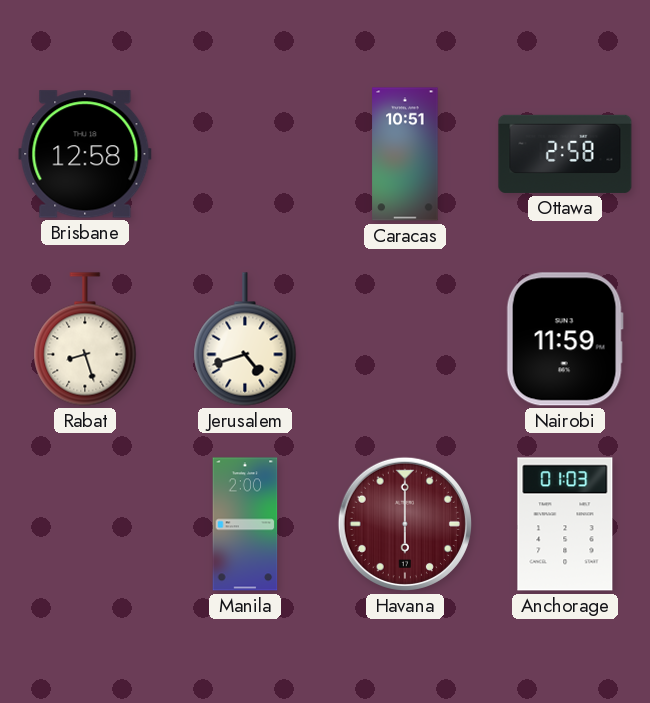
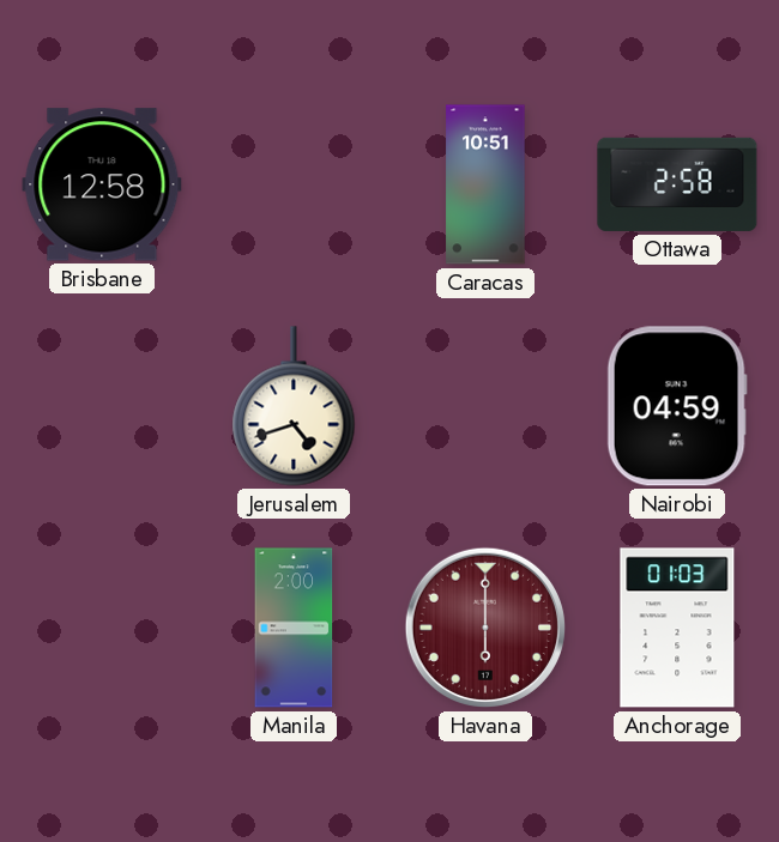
Rabat: 8:27 -> none (85, 339)
Nairobi: 11:59 -> 04:59 (677, 406)
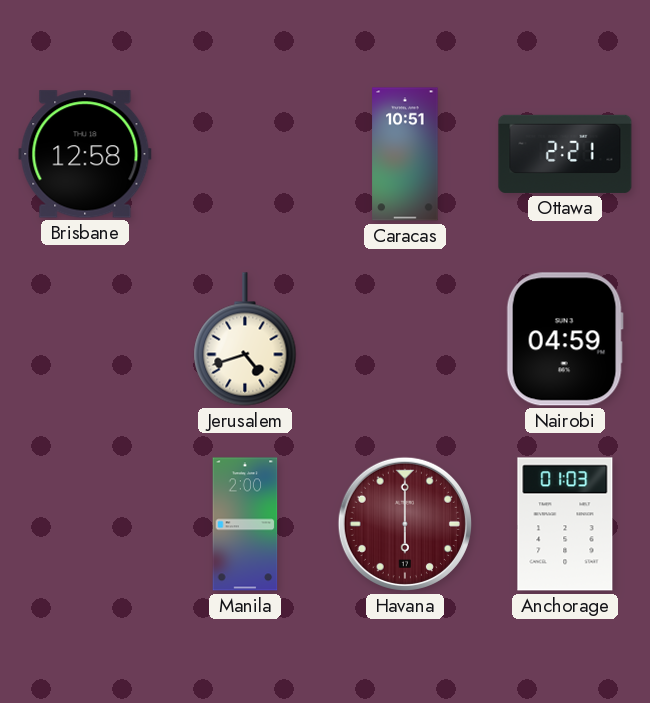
Ottawa: 2:58 -> 2:21 (565, 154)
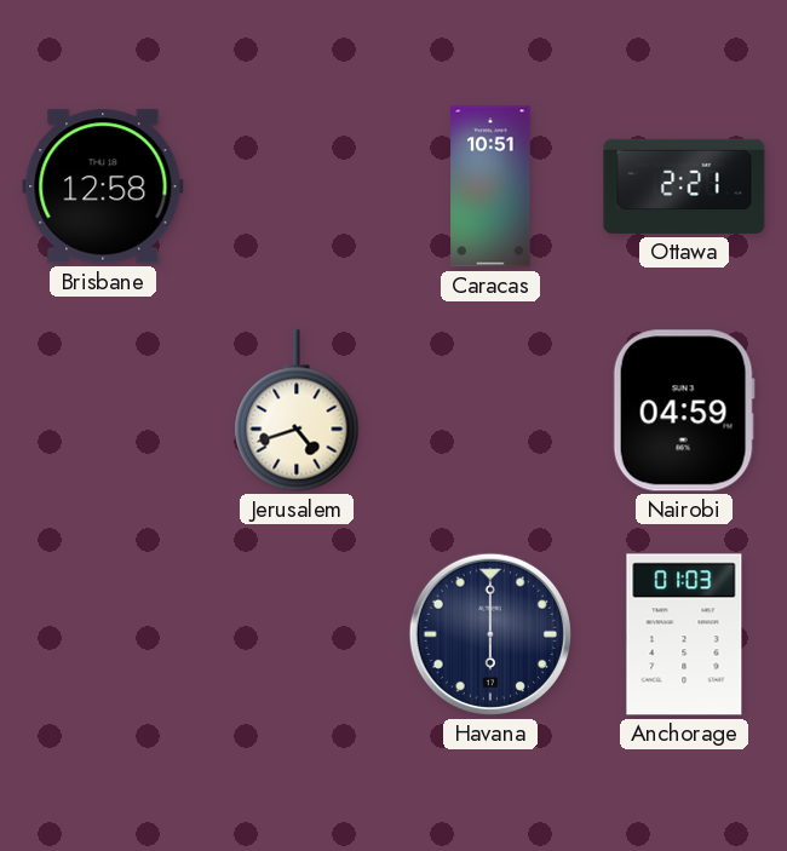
Manila: 2:00 -> none (245, 524)
Havana dial: burgundy -> navy (490, 634)
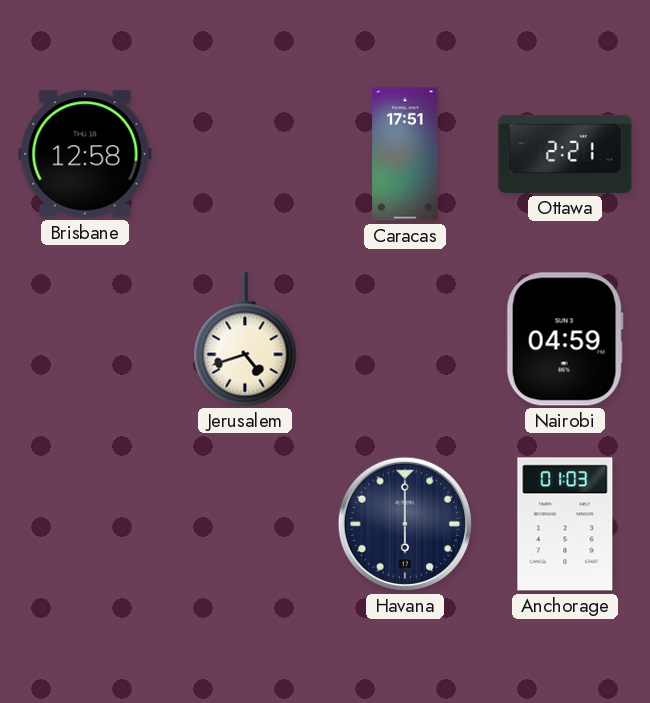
Caracas: 10:51 -> 17:51 (405, 154)
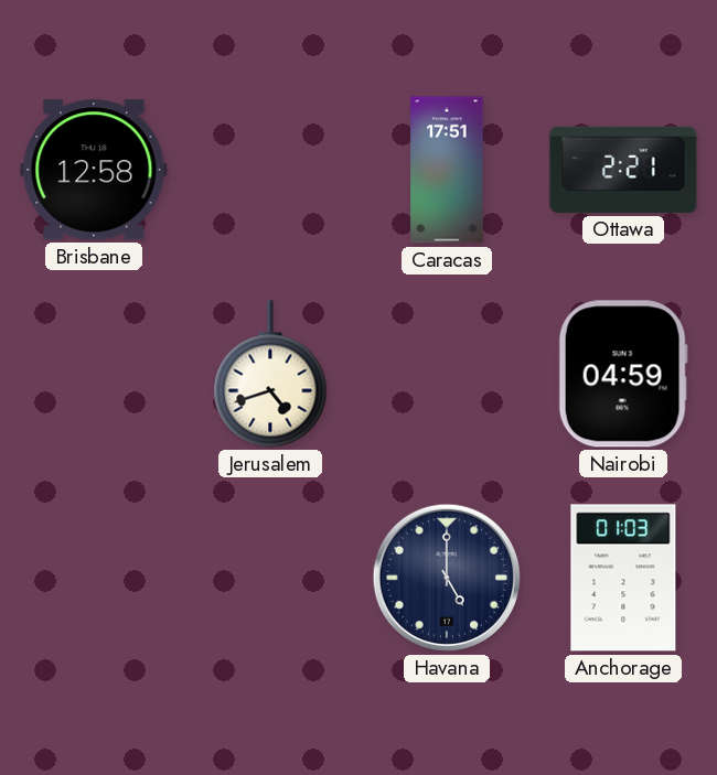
Havana: 6:00 -> 5:00 (447, 578)
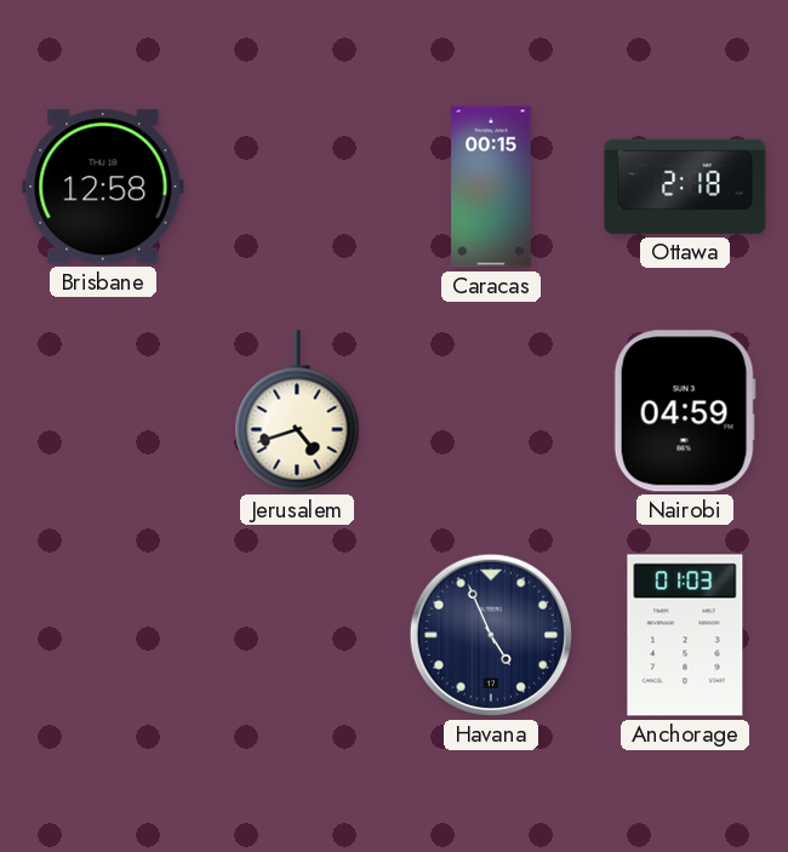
Caracas: 17:51 -> 00:15 (491, 187)
Ottawa: 2:21 -> 2:18 (685, 187)
Havana: 5:00 -> 4:56 (491, 635)
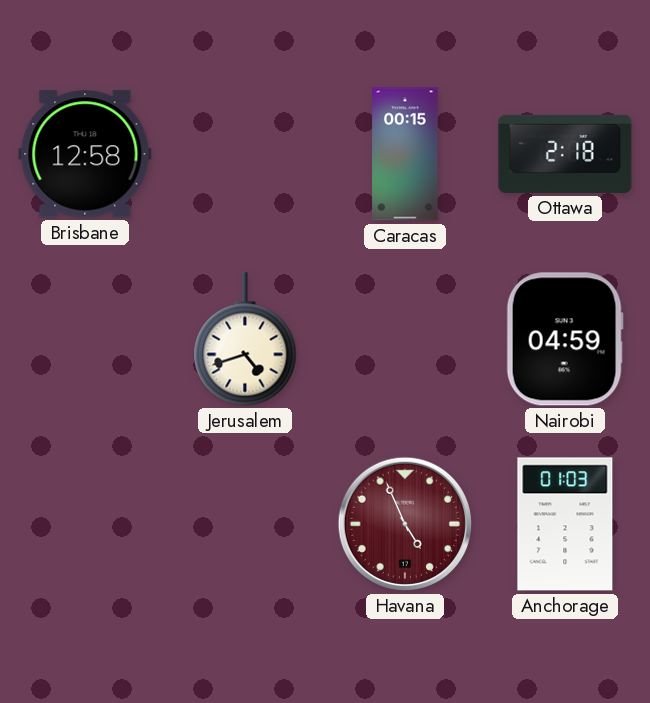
Havana dial: navy -> burgundy (405, 524)
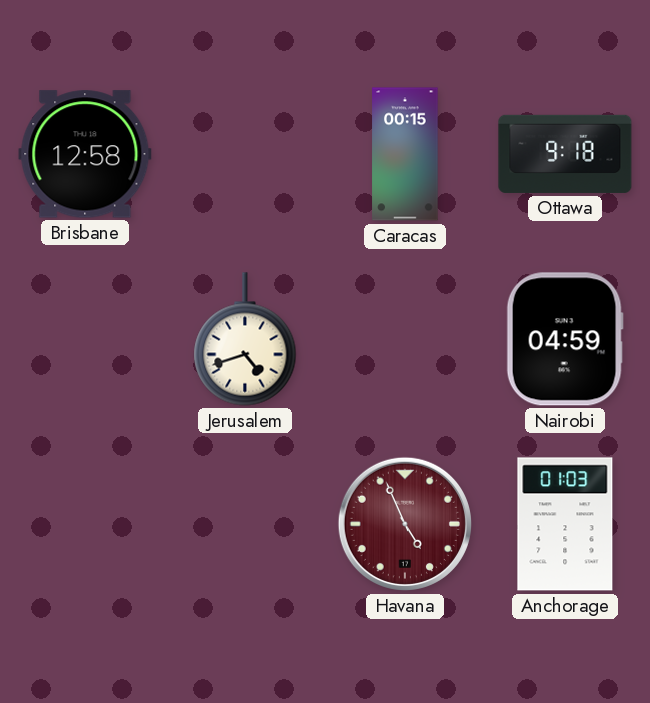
Ottawa: 2:18 -> 9:18 (565, 154)
